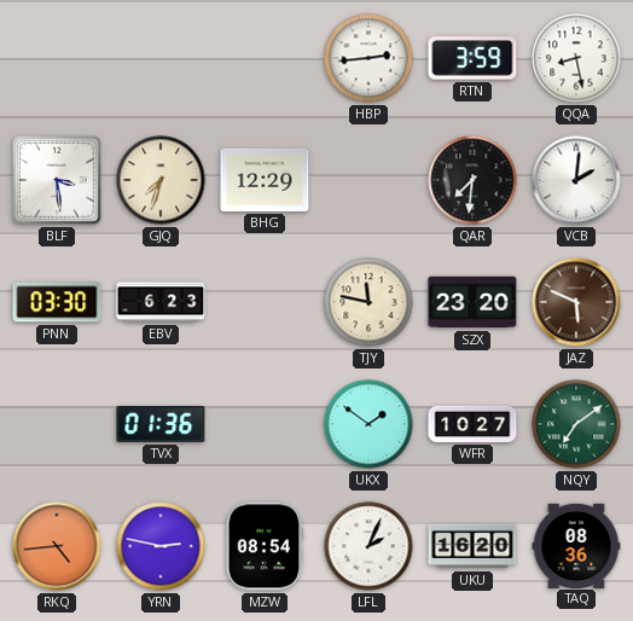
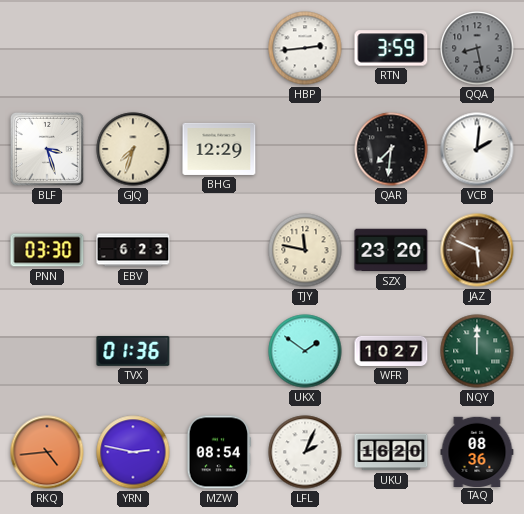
QQA dial: white -> grey (477, 48)
BLF: 3:29 -> 3:27 (47, 149)
NQY: 7:09 -> 12:00 (477, 351)
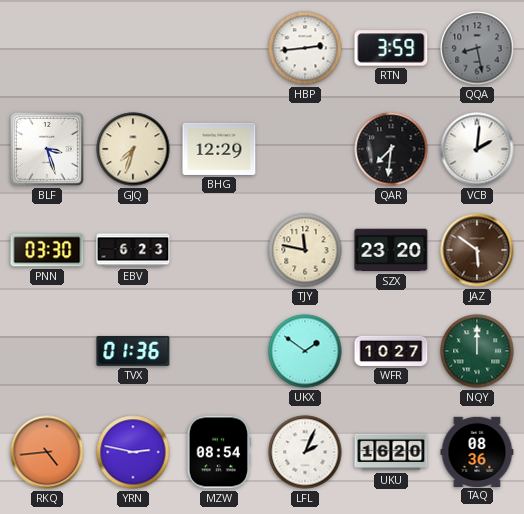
JAZ: 5:49 -> 5:51 (477, 250)
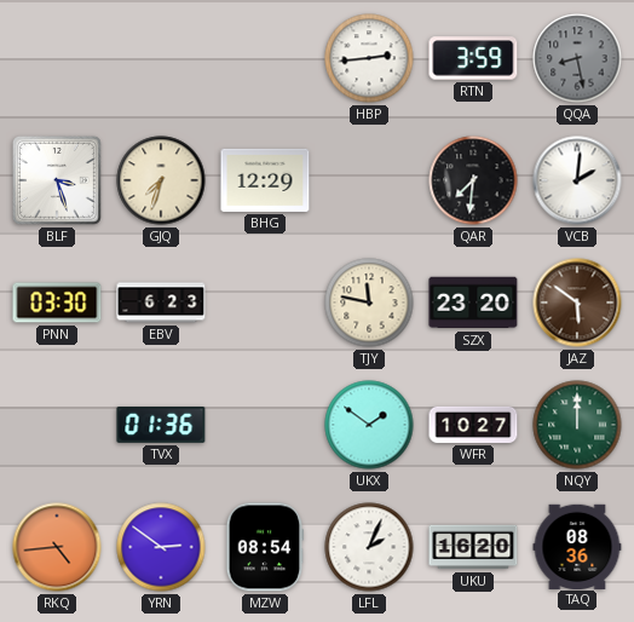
YRN: 2:47 -> 2:51 (161, 547)
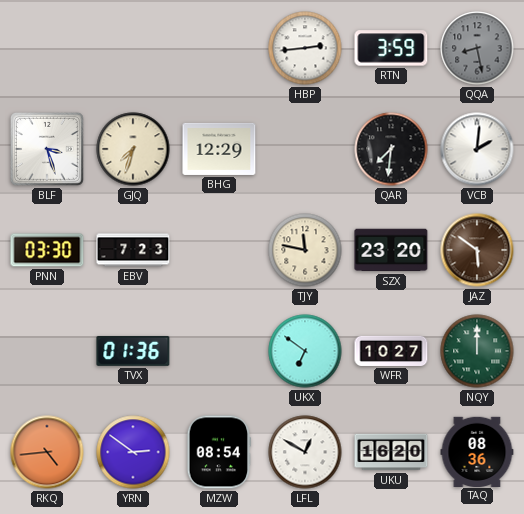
EBV: 6:23 -> 7:23 (133, 250)
UKX: 1:51 -> 6:51 (305, 351)
LFL: 2:04 -> 12:50 (305, 452)
